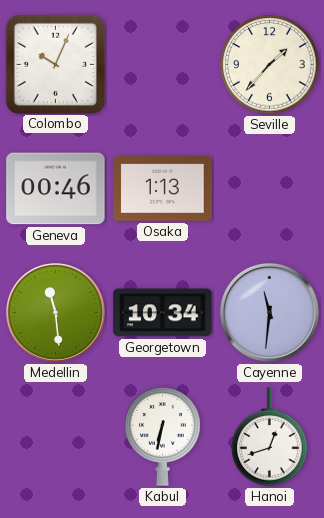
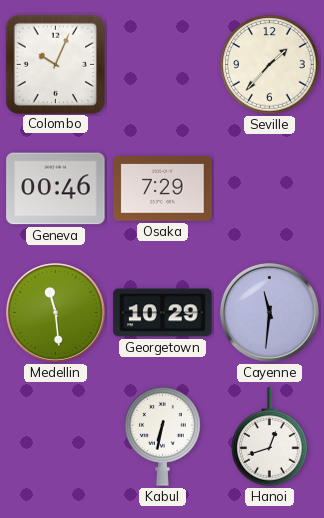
Osaka: 1:13 -> 7:29 (163, 189)
Georgetown: 10:34 -> 10:29 (163, 313)
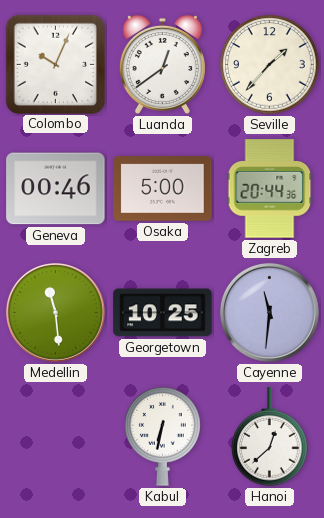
Luanda: none -> 12:39 (162, 64)
Osaka: 7:29 -> 5:00 (163, 189)
Zagreb: none -> 20:44 (270, 189)
Georgetown: 10:29 -> 10:25 (163, 313)
Hanoi: 12:42 -> 12:38 (270, 437)
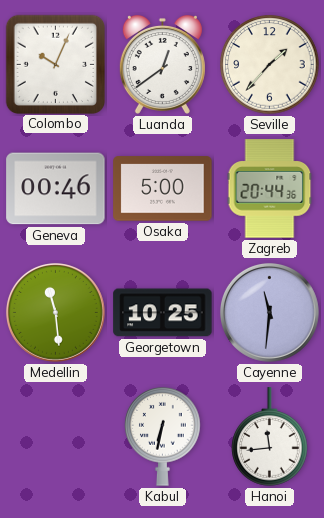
Hanoi: 12:38 -> 11:44 (270, 437)
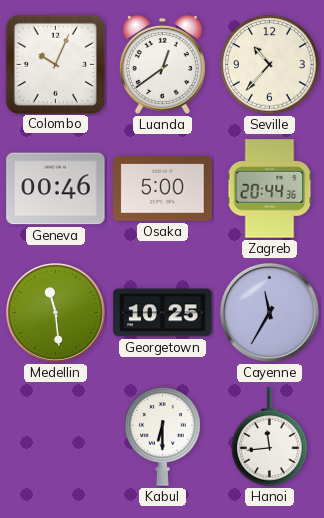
Seville: 1:37 -> 10:37 (270, 65)
Cayenne: 11:31 -> 11:35 (269, 312)
Kabul: 6:32 -> 6:30 (163, 437)
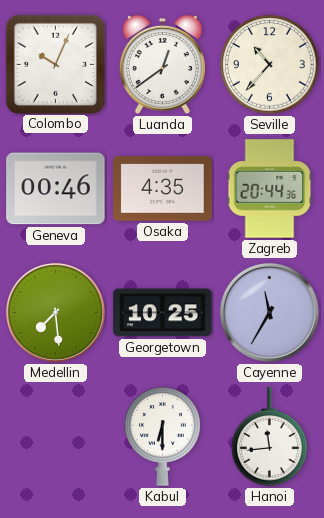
Osaka: 5:00 -> 4:35 (163, 189)
Medellin: 11:29 -> 7:29 (55, 312)
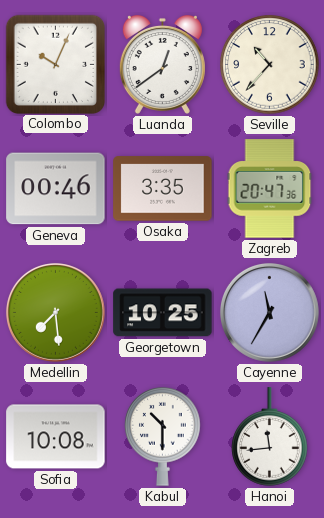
Osaka: 4:35 -> 3:35 (163, 189)
Zagreb: 20:44 -> 20:47 (270, 189)
Sofia: none -> 10:08 (56, 437)
Kabul: 6:30 -> 10:30 (163, 437)
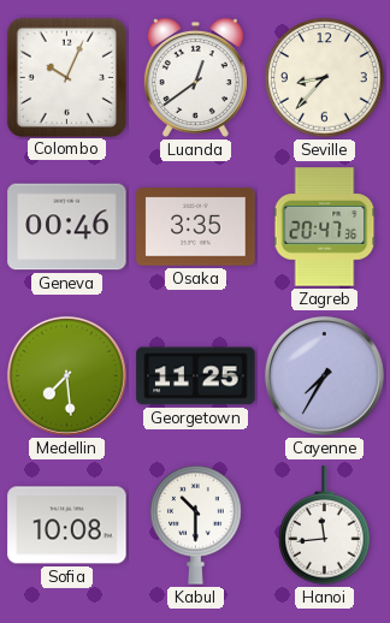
Seville: 10:37 -> 8:37 (325, 78)
Georgetown: 10:25 -> 11:25 (196, 376)
Cayenne: 11:35 -> 7:35 (324, 375)
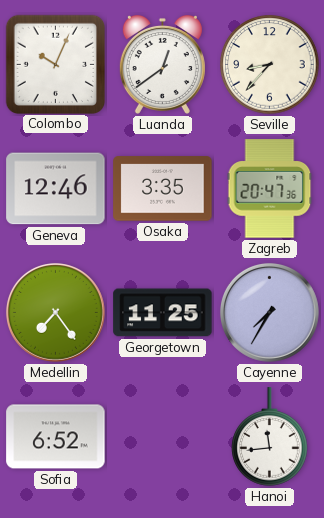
Geneva: 00:46 -> 12:46 (56, 189)
Medellin: 7:29 -> 7:24 (55, 312)
Sofia: 10:08 -> 6:52 (56, 437)
Kabul: 10:30 -> none (196, 526)
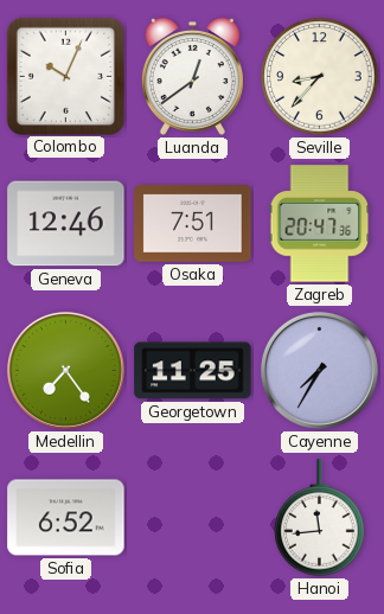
Osaka: 3:35 -> 7:51 (193, 224)
